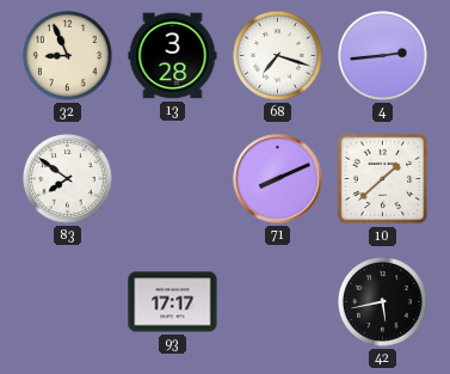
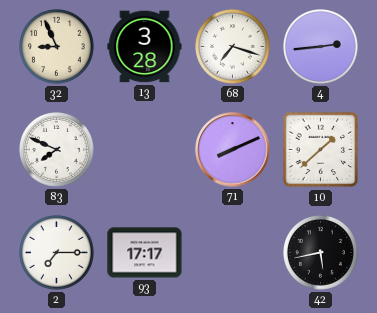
83: 7:51 -> 7:49 (57, 150)
2: none -> 7:15 (57, 253)
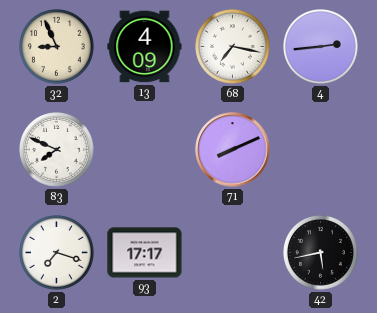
13: 3:28 -> 4:09 (145, 47)
68: 7:18 -> 7:17 (233, 47)
10: 1:38 -> none (321, 150)
2: 7:15 -> 7:18 (57, 253)
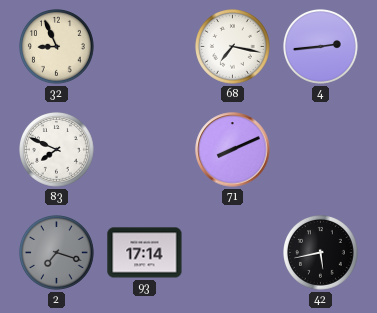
13: 4:09 -> none (145, 47)
2 dial: white -> grey (57, 253)
93: 17:17 -> 17:14 (145, 253)
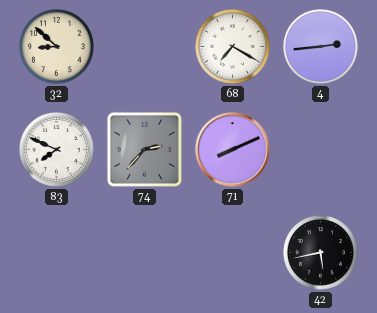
32: 8:56 -> 8:52 (57, 47)
68: 7:17 -> 7:20 (233, 47)
74: none -> 2:37 (144, 149)
2: 7:18 -> none (57, 253)
93: 17:14 -> none (145, 253)
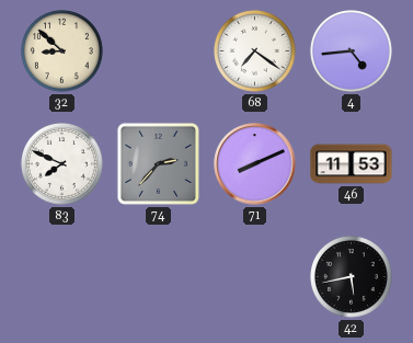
68: 7:20 -> 7:21 (255, 52)
4: 2:44 -> 4:44 (352, 52)
46: none -> 11:53 (352, 164)
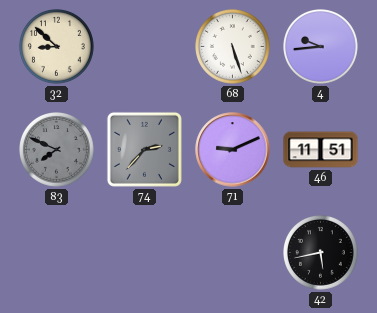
68: 7:21 -> 5:27 (233, 47)
4: 4:44 -> 9:44 (321, 47)
83 dial: white -> grey (57, 150)
71: 8:11 -> 9:11 (233, 150)
46: 11:53 -> 11:51 (321, 150)
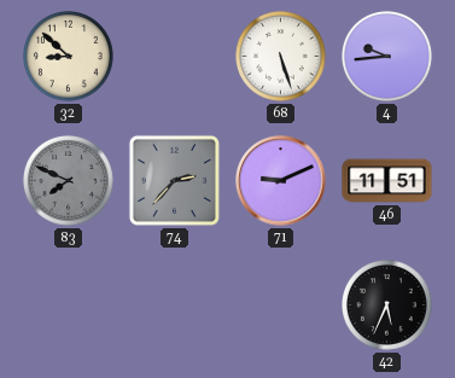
42: 5:43 -> 5:34 (387, 306)
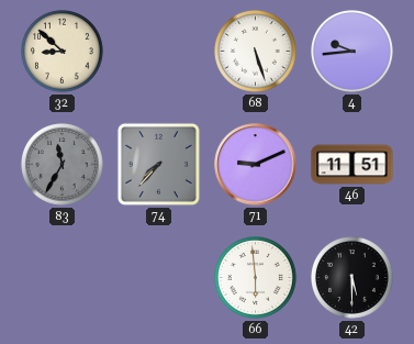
83: 7:49 -> 11:35 (63, 165)
74: 2:37 -> 7:37 (158, 164)
66: none -> 5:59 (256, 278)
42: 5:34 -> 5:30 (353, 278)
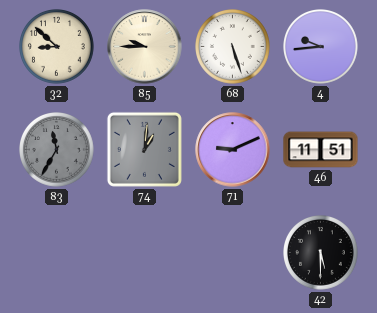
85: none -> 9:45 (145, 47)
74: 7:37 -> 1:01 (144, 149)
66: 5:59 -> none (256, 278)
